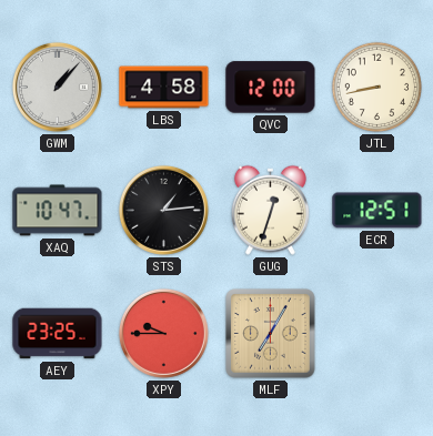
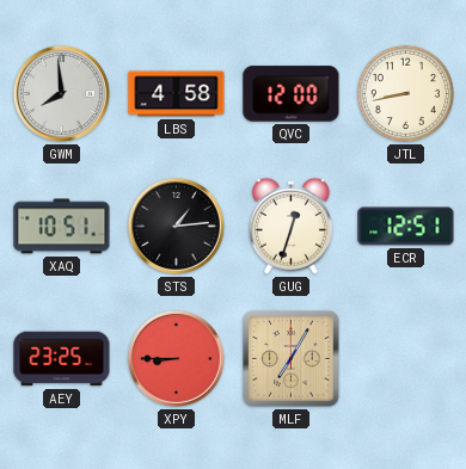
GWM: 1:07 -> 7:59 (61, 93)
XAQ: 10:47 -> 10:51 (62, 227)
XPY: 9:45 -> 8:45 (176, 358)
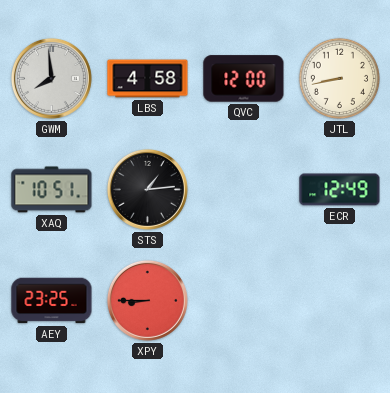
GUG: 12:33 -> none (290, 226)
ECR: 12:51 -> 12:49 (340, 190)
MLF: 7:05 -> none (292, 359)
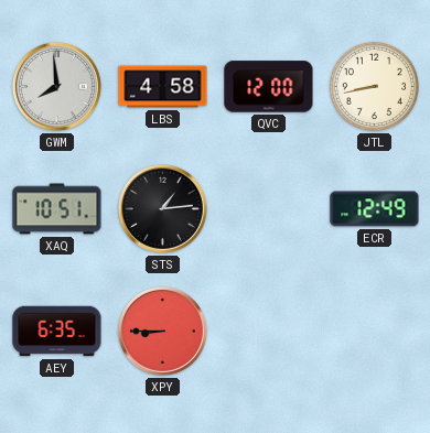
AEY: 23:25 -> 6:35 (57, 332)
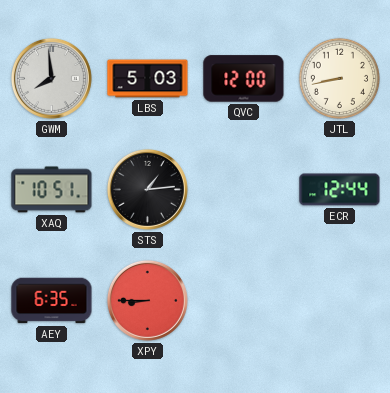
LBS: 4:58 -> 5:03 (148, 79)
ECR: 12:49 -> 12:44 (340, 190)
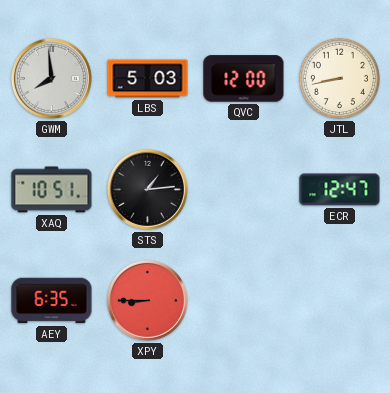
ECR: 12:44 -> 12:47 (340, 190)
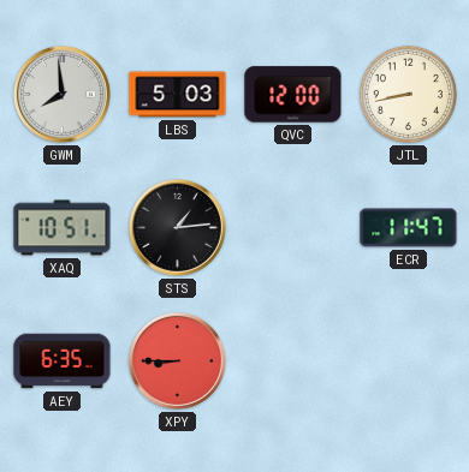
ECR: 12:47 -> 11:47 (409, 228)
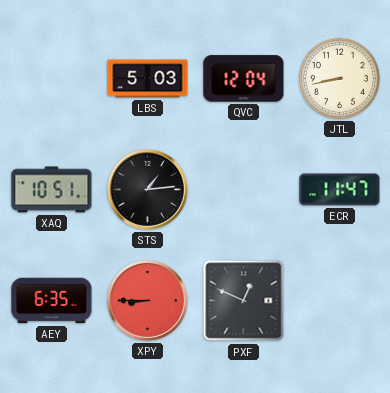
GWM: 7:59 -> none (61, 94)
QVC: 12:00 -> 12:04 (244, 79)
PXF: none -> 12:49 (244, 301)
